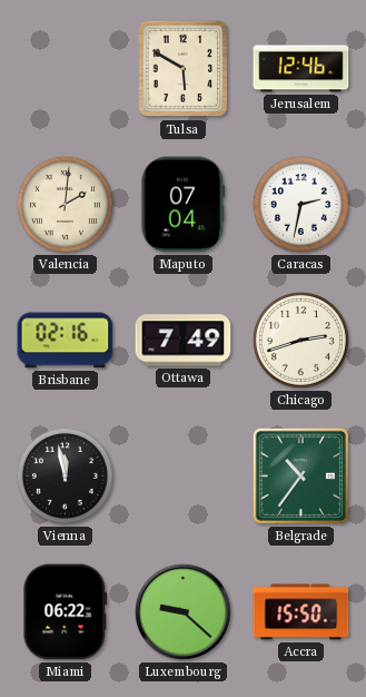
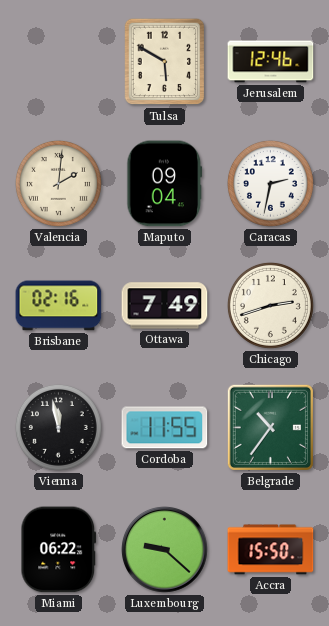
Maputo: 07:04 -> 09:04 (165, 184)
Cordoba: none -> 11:55 (165, 428)
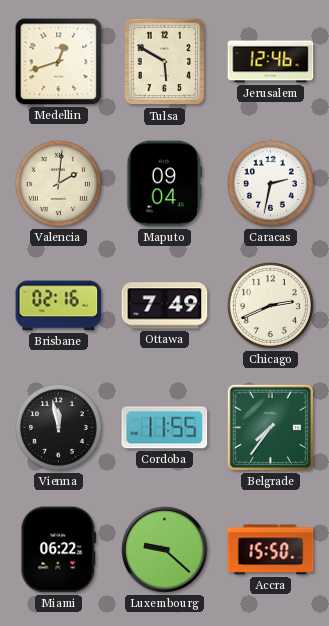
Medellin: none -> 12:42 (59, 62)
Chicago: 2:42 -> 2:41 (270, 305)
Belgrade: 10:36 -> 7:36 (270, 427)
